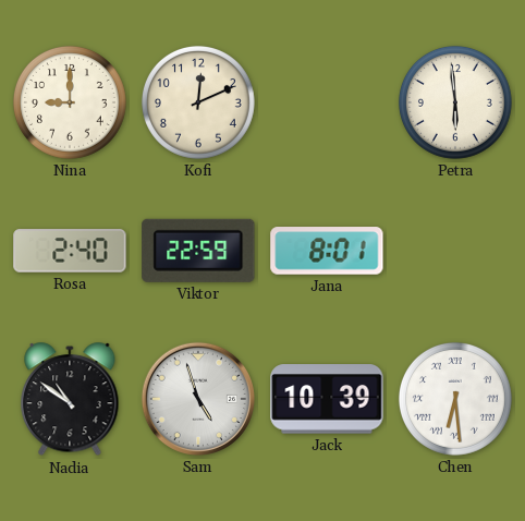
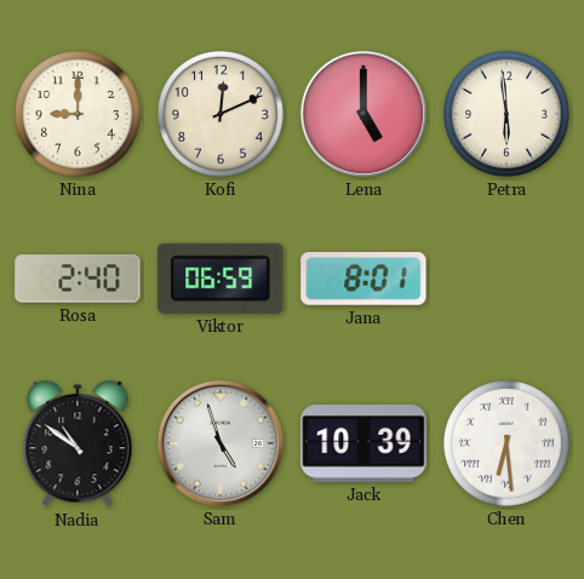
Lena: none -> 5:00 (363, 114)
Viktor: 22:59 -> 06:59 (221, 279)
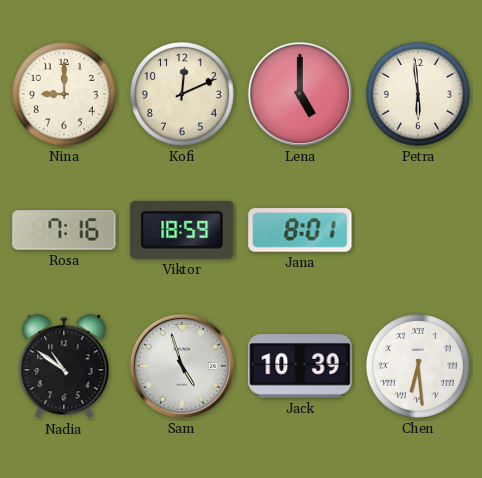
Rosa: 2:40 -> 7:16 (64, 230)
Viktor: 06:59 -> 18:59 (182, 230)
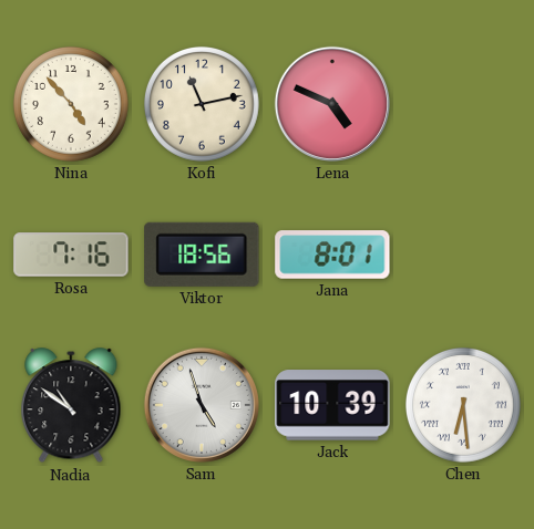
Nina: 9:00 -> 4:53 (71, 104)
Kofi: 12:11 -> 11:13 (202, 104)
Lena: 5:00 -> 4:49 (332, 104)
Petra: 5:59 -> none (418, 94)
Viktor: 18:59 -> 18:56 (202, 255)
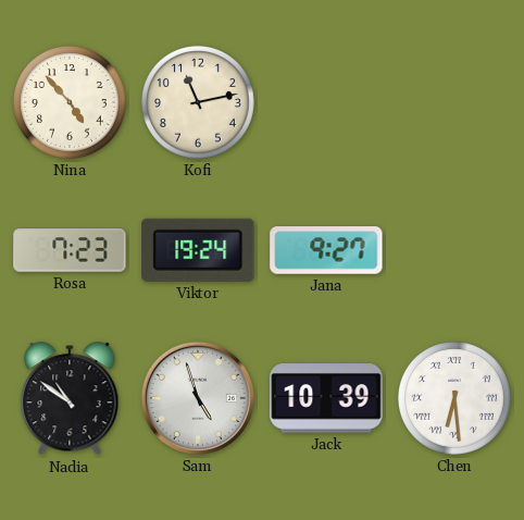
Lena: 4:49 -> none (332, 104)
Rosa: 7:16 -> 7:23 (70, 250)
Viktor: 18:56 -> 19:24 (198, 250)
Jana: 8:01 -> 9:27 (326, 250)
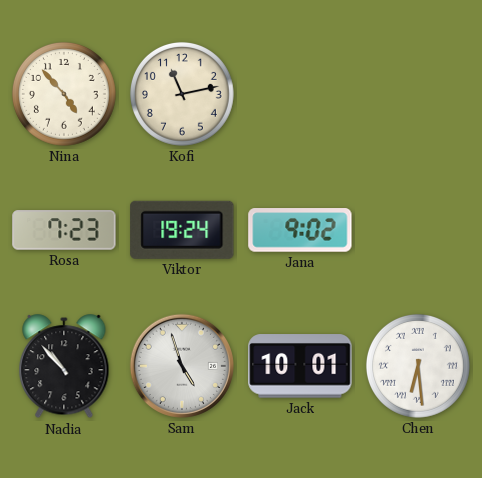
Jana: 9:27 -> 9:02 (300, 230)
Nadia: 10:51 -> 10:53 (64, 367)
Jack: 10:39 -> 10:01 (300, 366)
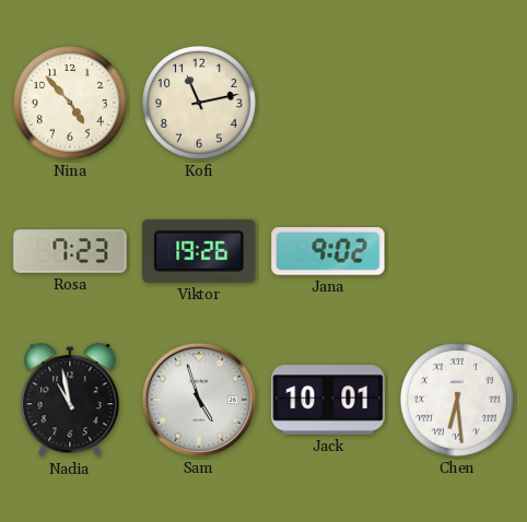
Viktor: 19:24 -> 19:26 (199, 251)
Nadia: 10:53 -> 10:58 (70, 401)
